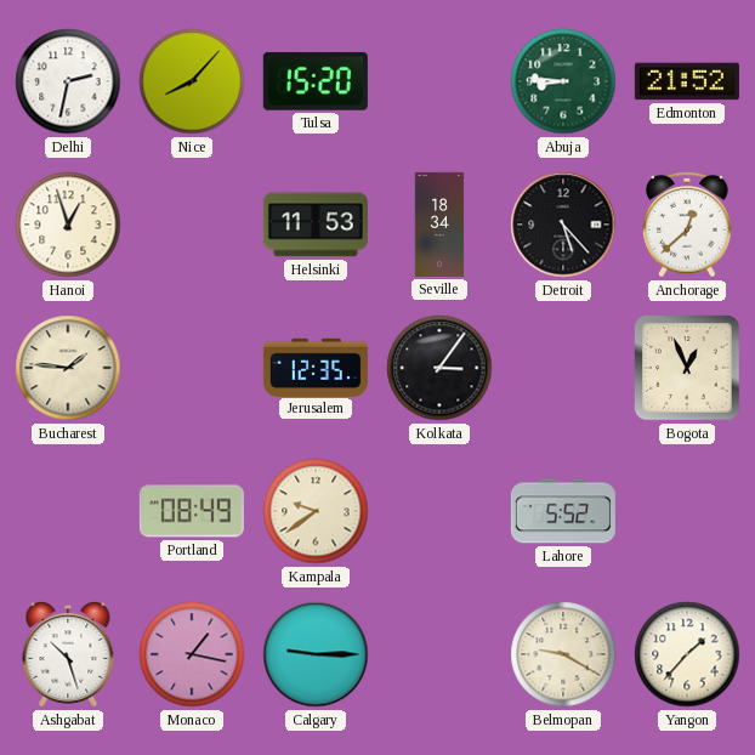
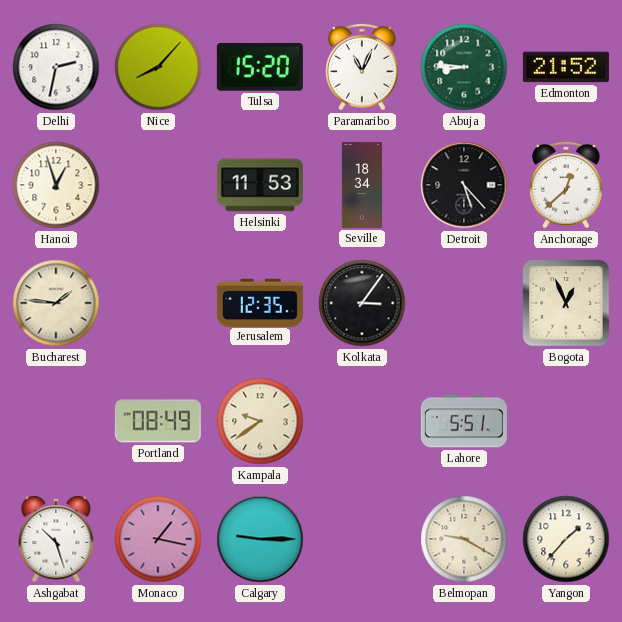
Paramaribo: none -> 11:04 (362, 67)
Lahore: 5:52 -> 5:51 (464, 421)
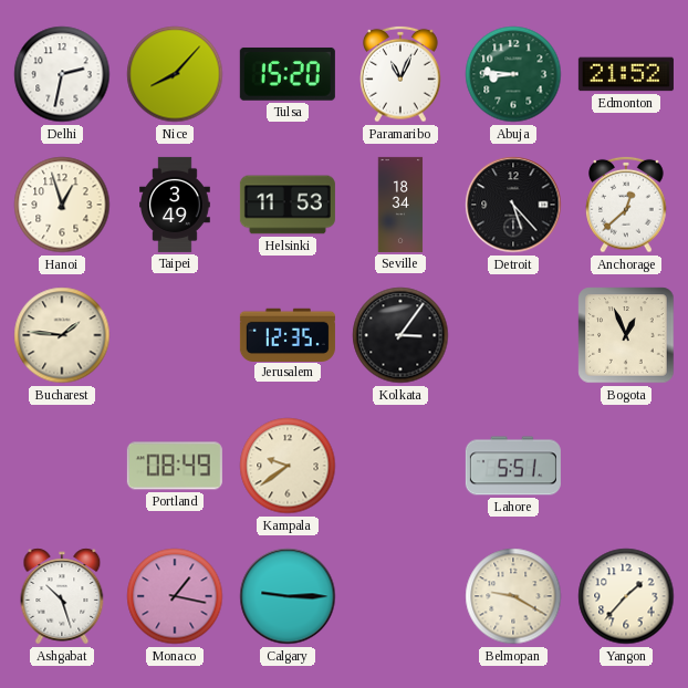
Taipei: none -> 3:49 (176, 205)
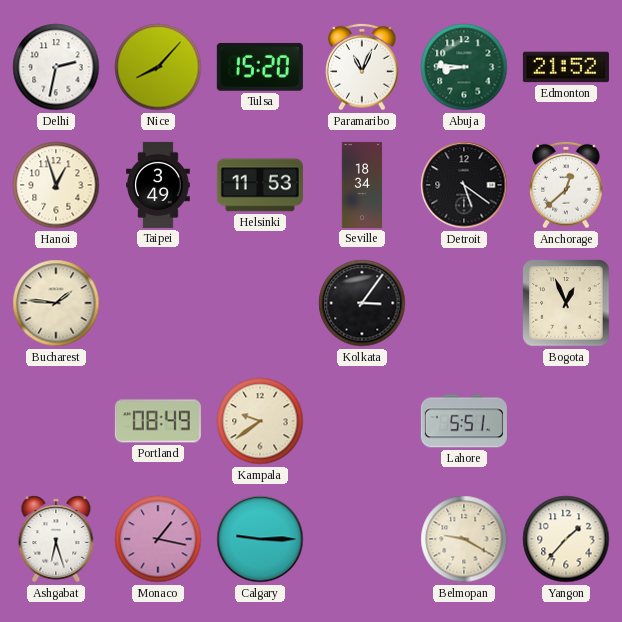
Detroit: 5:23 -> 5:21 (464, 185)
Jerusalem: 12:35 -> none (288, 334)
Ashgabat: 10:27 -> 6:27 (56, 539)
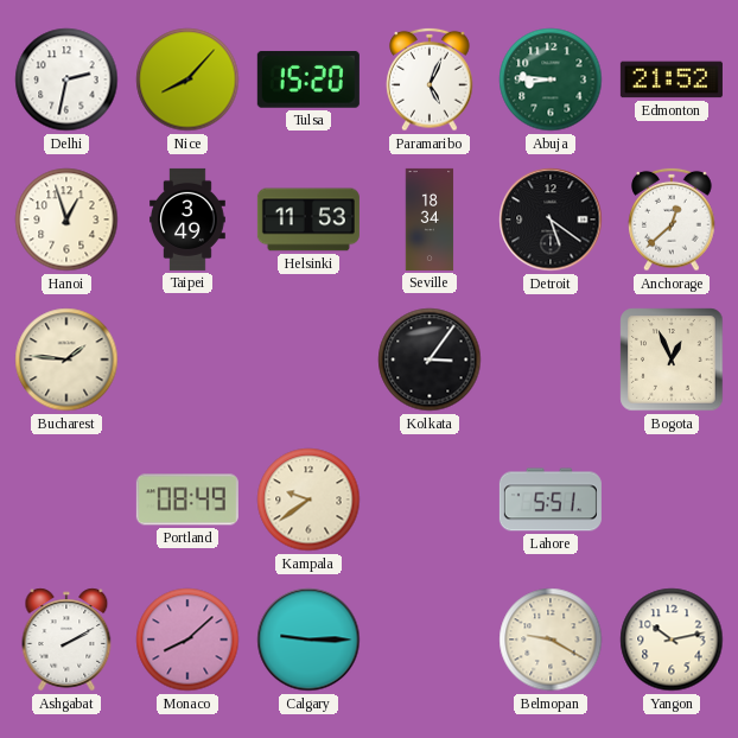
Paramaribo: 11:04 -> 5:04 (430, 79)
Ashgabat: 6:27 -> 2:10 (66, 640)
Monaco: 1:17 -> 8:08 (187, 640)
Yangon: 1:37 -> 10:13 (672, 640)
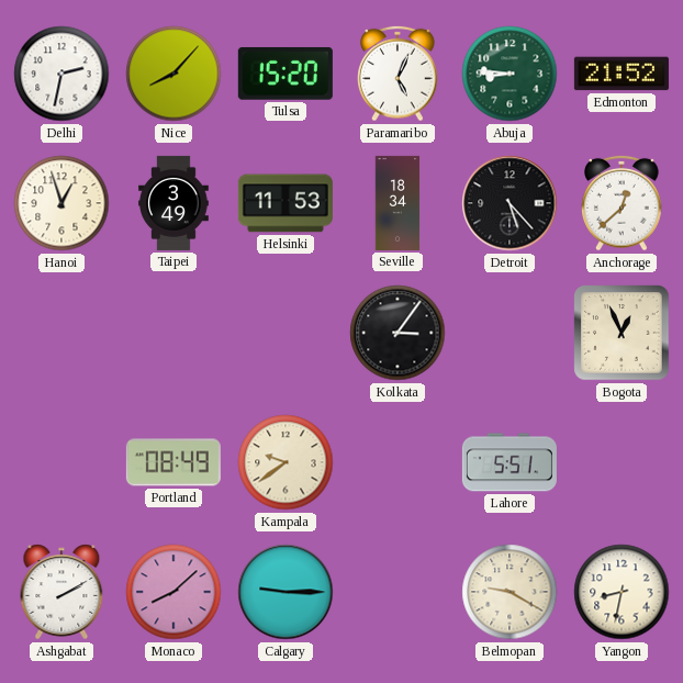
Detroit: 5:21 -> 5:23 (510, 203)
Bucharest: 1:46 -> none (66, 360)
Yangon: 10:13 -> 8:32 (622, 592)
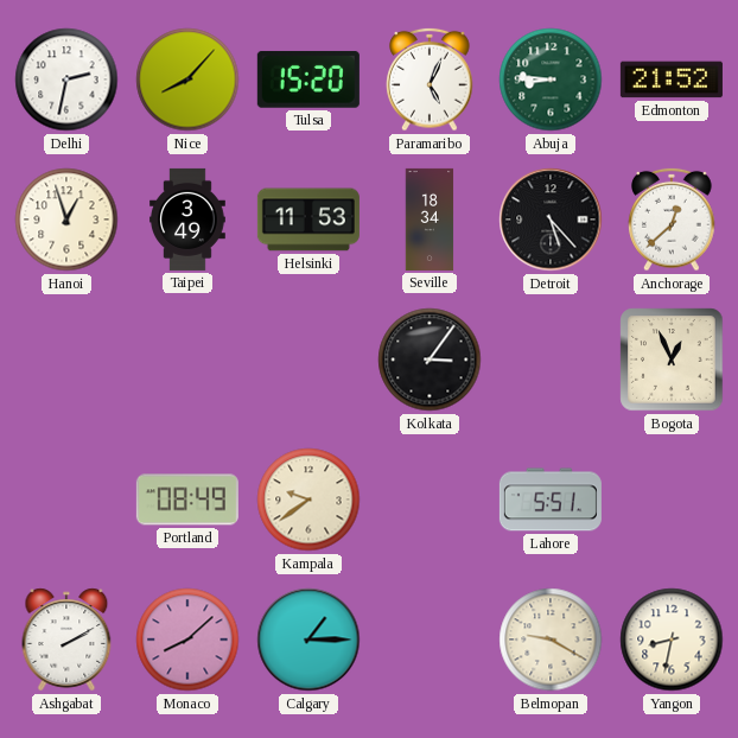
Calgary: 9:15 -> 1:15 (308, 640)
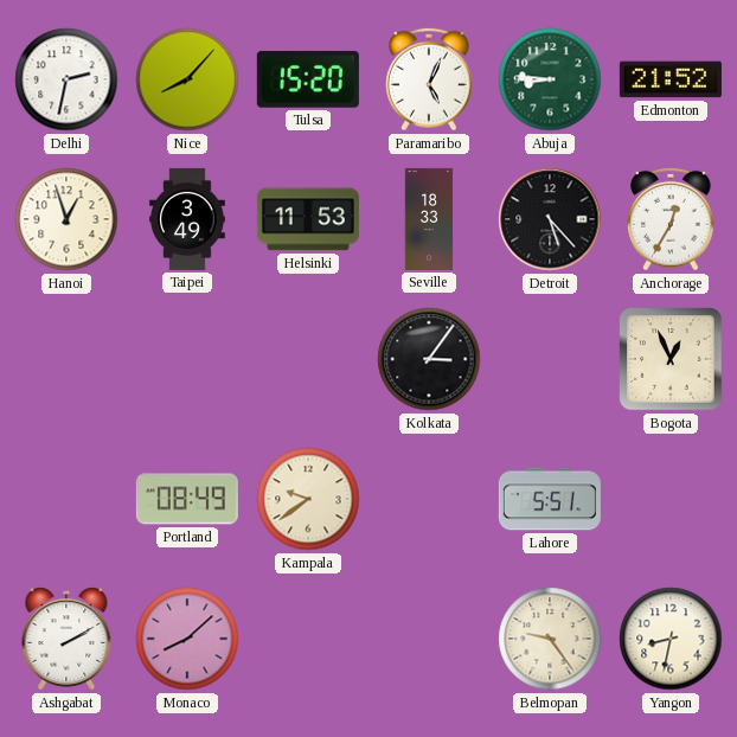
Seville: 18:34 -> 18:33 (429, 219)
Anchorage: 12:38 -> 12:35 (671, 219)
Calgary: 1:15 -> none (308, 640)
Belmopan: 9:20 -> 9:24 (550, 639)
